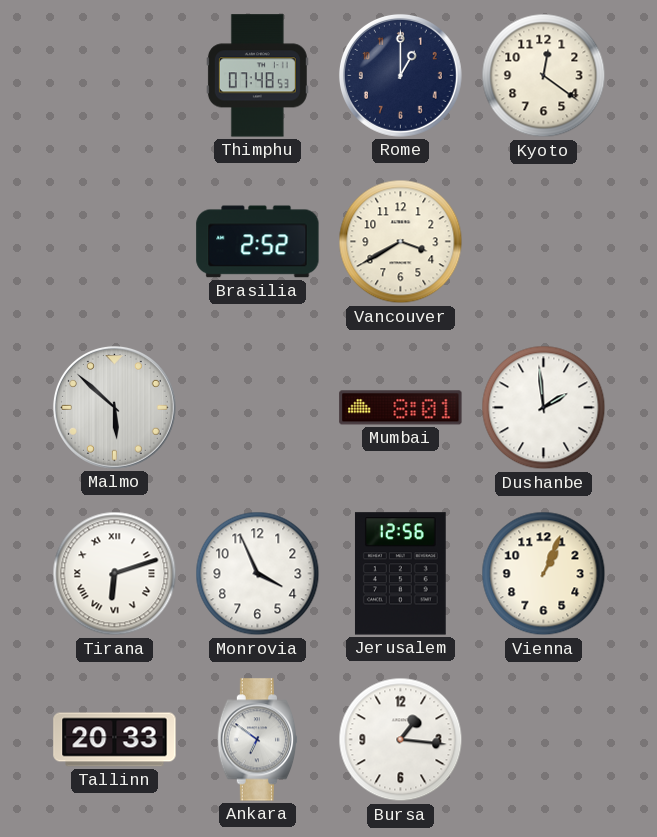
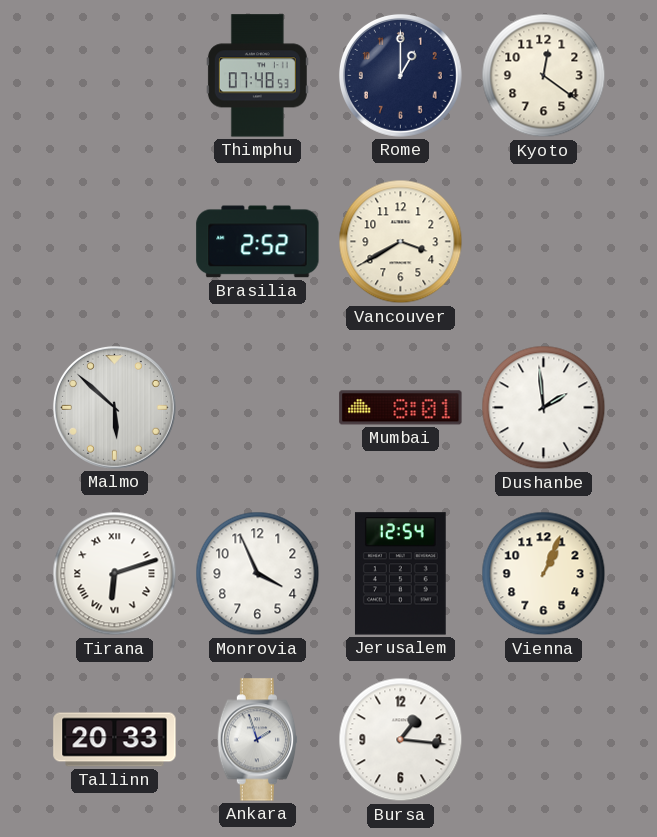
Jerusalem: 12:56 -> 12:54 (400, 574)
Ankara: 6:51 -> 1:57 (258, 740)
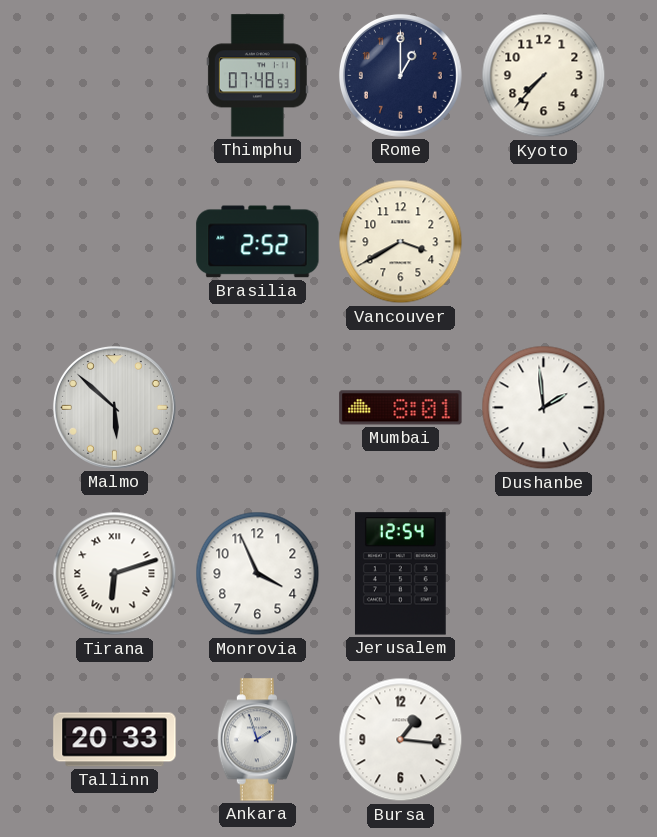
Kyoto: 12:21 -> 7:37 (544, 76)
Vienna: 1:04 -> none (544, 574)
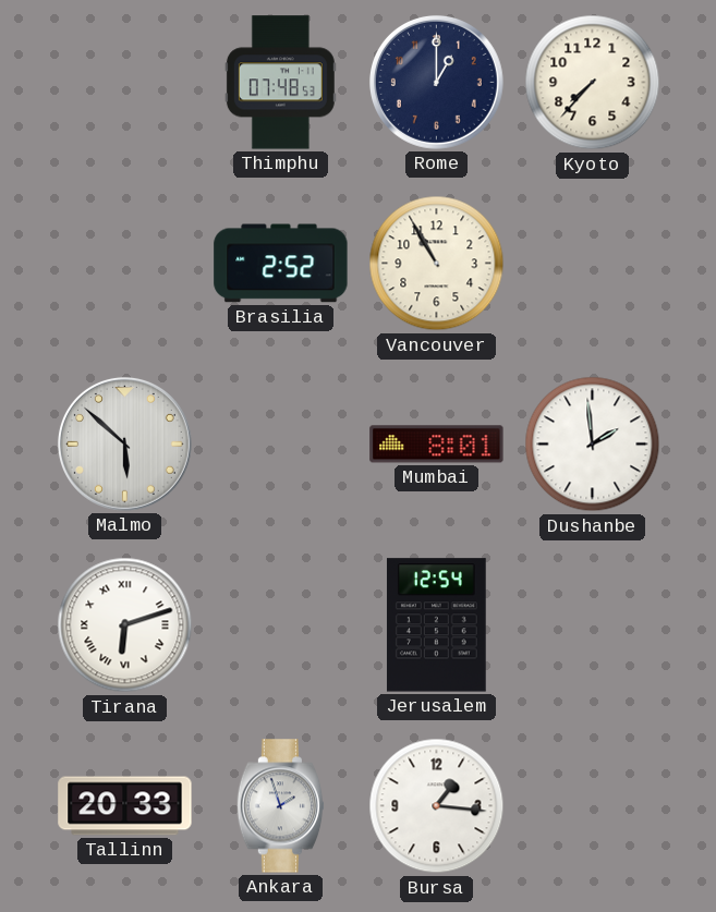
Vancouver: 3:40 -> 10:55 (437, 264)
Monrovia: 3:56 -> none (258, 574)
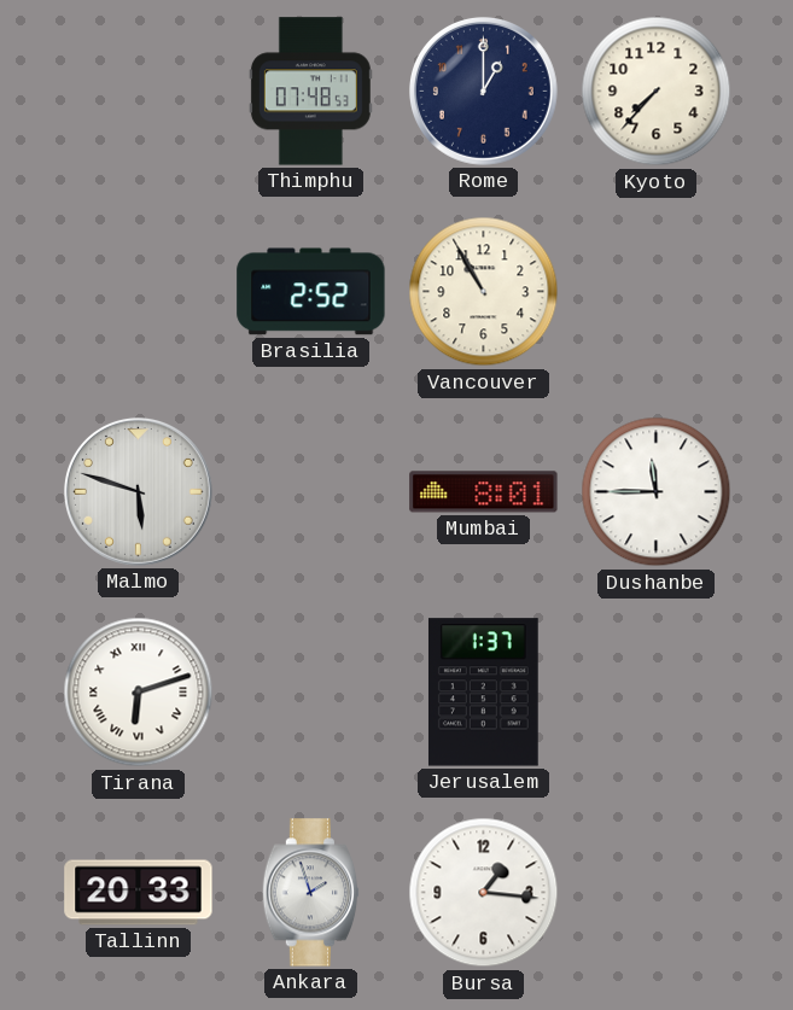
Malmo: 5:52 -> 5:48 (138, 491)
Dushanbe: 1:59 -> 11:45 (657, 492)
Jerusalem: 12:54 -> 1:37 (483, 693)
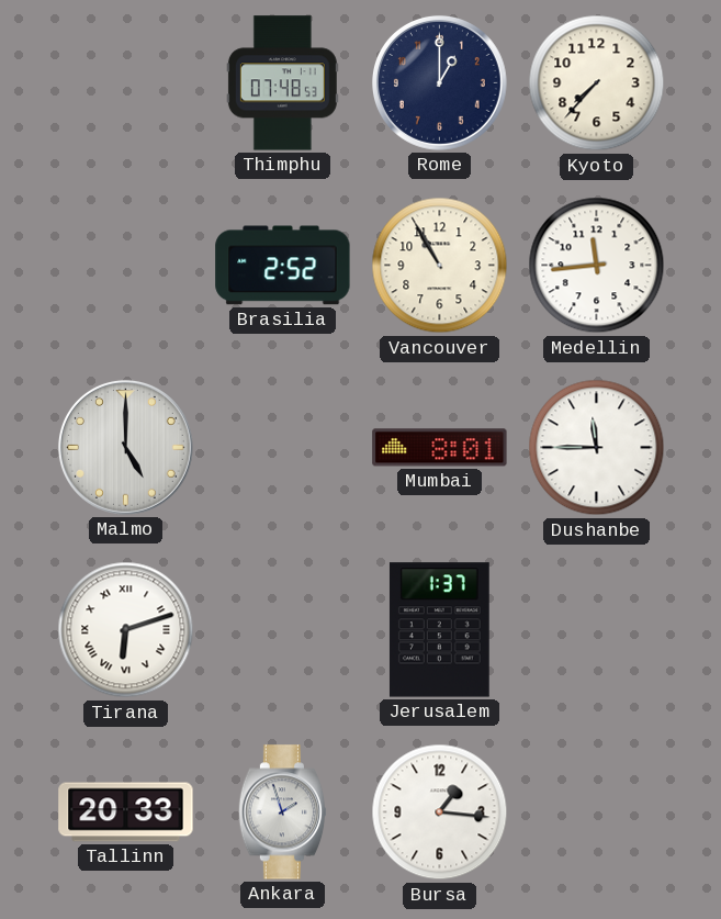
Medellin: none -> 11:44 (597, 266)
Malmo: 5:48 -> 5:00 (125, 447)
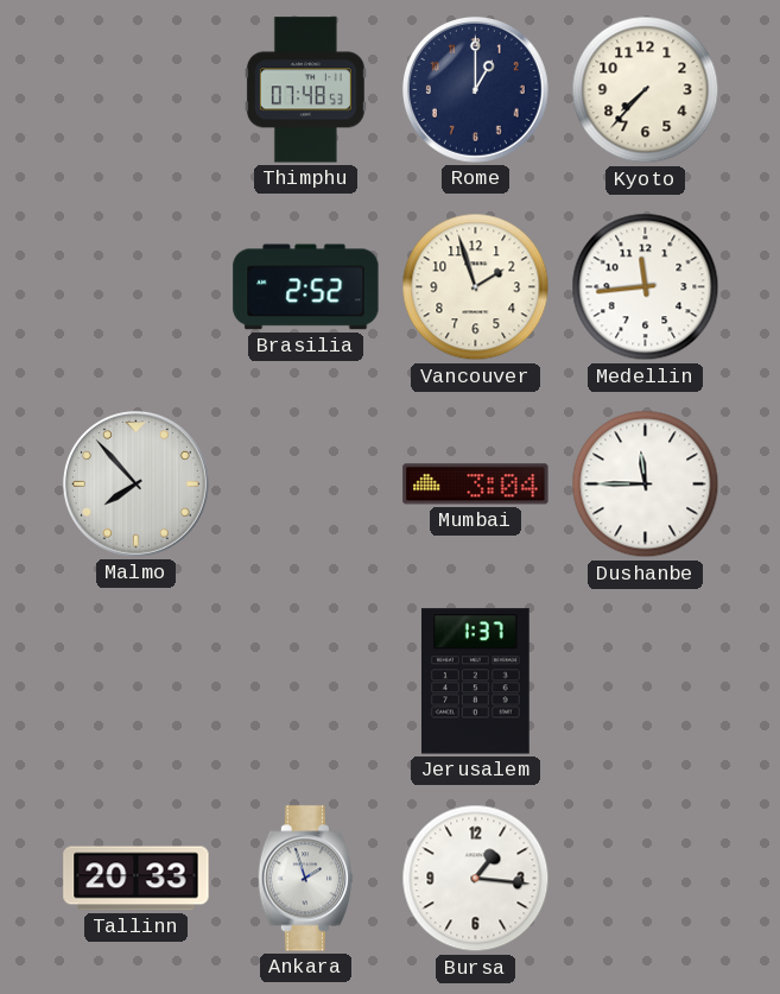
Vancouver: 10:55 -> 1:57 (476, 287)
Malmo: 5:00 -> 7:53 (135, 483)
Mumbai: 8:01 -> 3:04 (476, 485)
Tirana: 6:12 -> none (126, 630)
